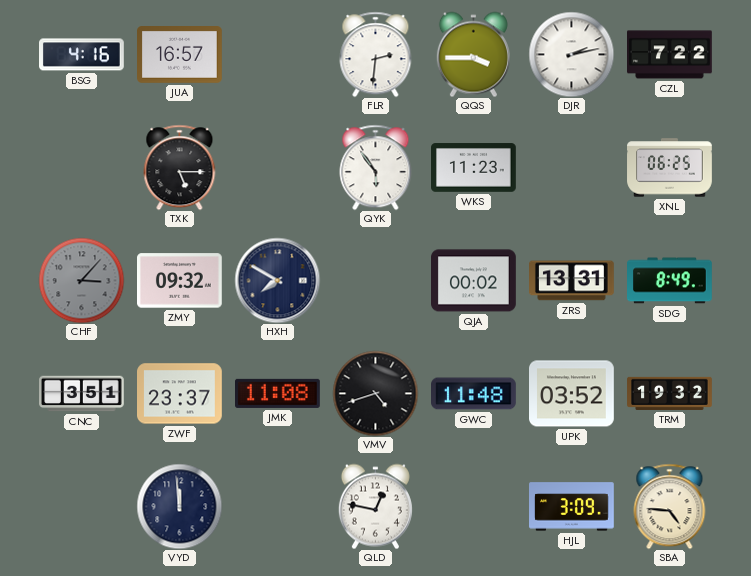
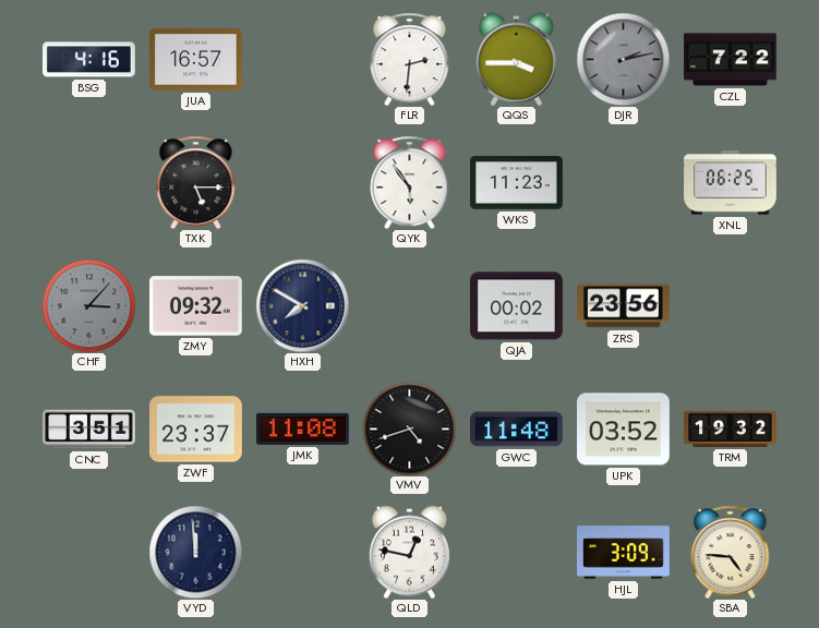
DJR dial: white -> grey (623, 59)
ZRS: 13:31 -> 23:56 (624, 306)
SDG: 8:49 -> none (670, 281)
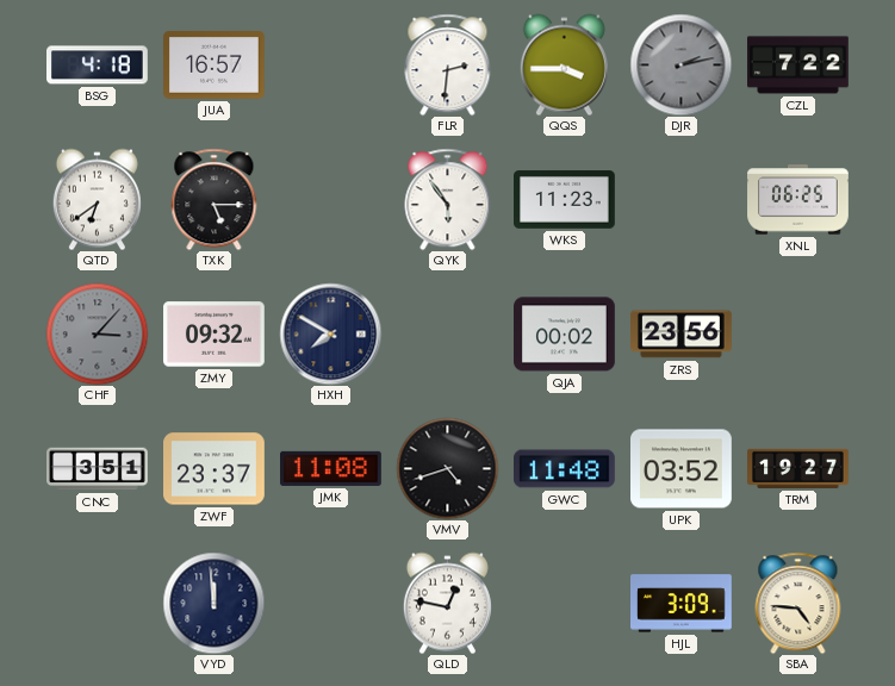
BSG: 4:16 -> 4:18 (98, 66)
QTD: none -> 6:39 (97, 199)
TRM: 19:32 -> 19:27 (798, 468)
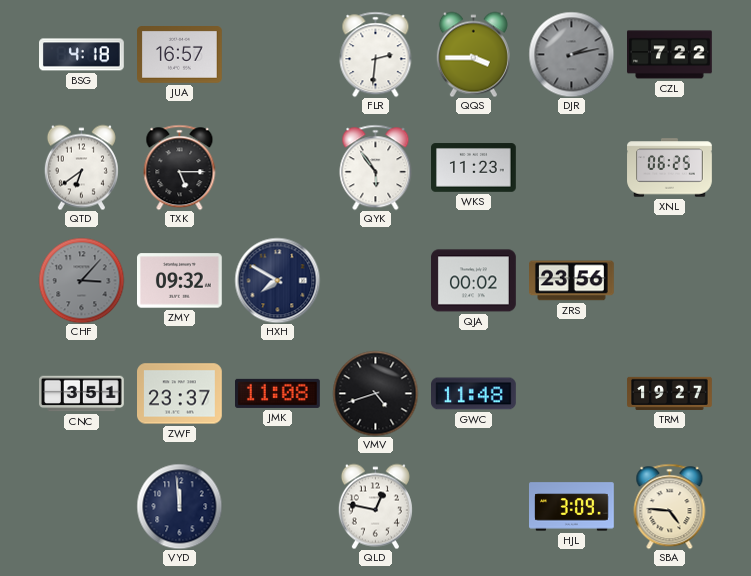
UPK: 03:52 -> none (682, 469)
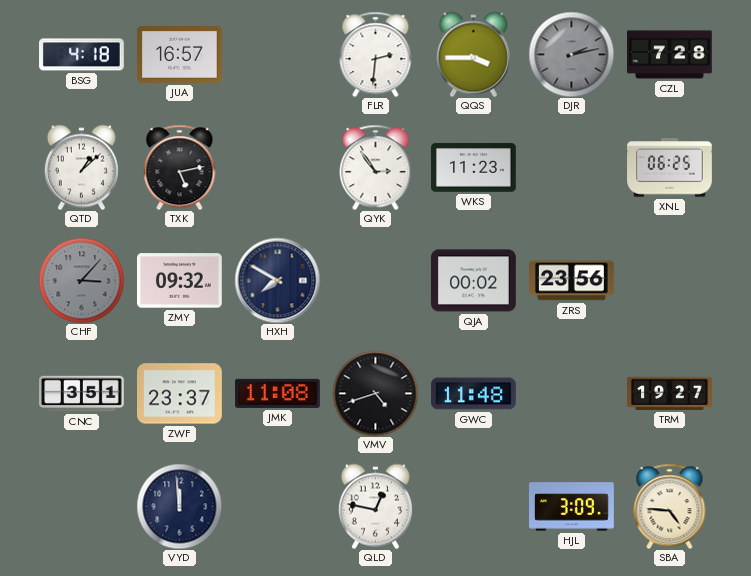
CZL: 7:22 -> 7:28 (670, 55)
QTD: 6:39 -> 1:08 (81, 167)
TXK: 5:15 -> 5:13 (180, 167)
QYK: 5:54 -> 2:54 (376, 167)
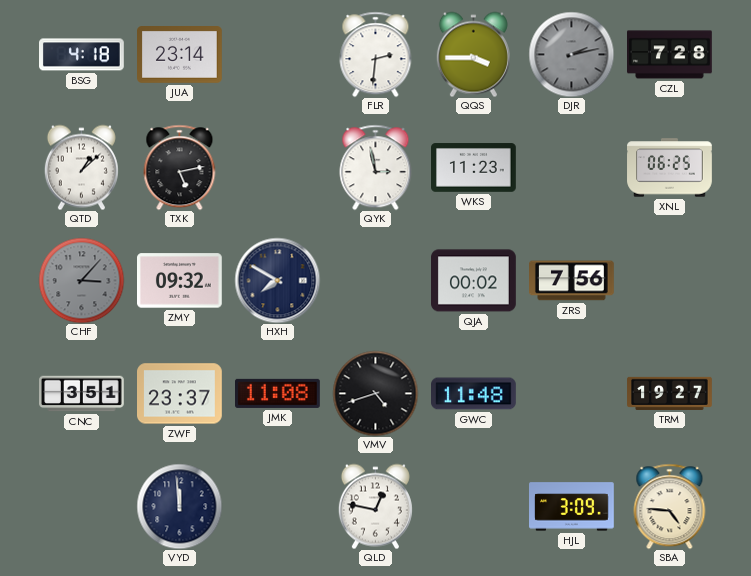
JUA: 16:57 -> 23:14 (180, 55)
QYK: 2:54 -> 2:58 (376, 167)
ZRS: 23:56 -> 7:56 (572, 281)
